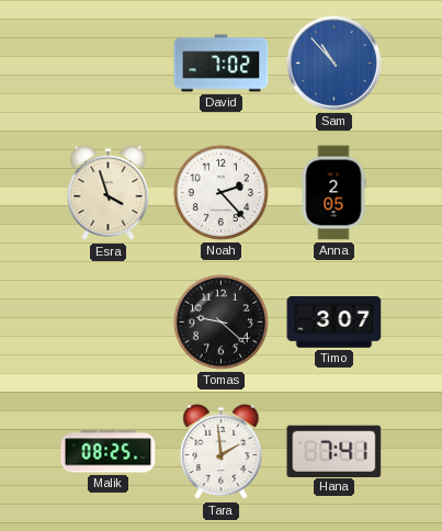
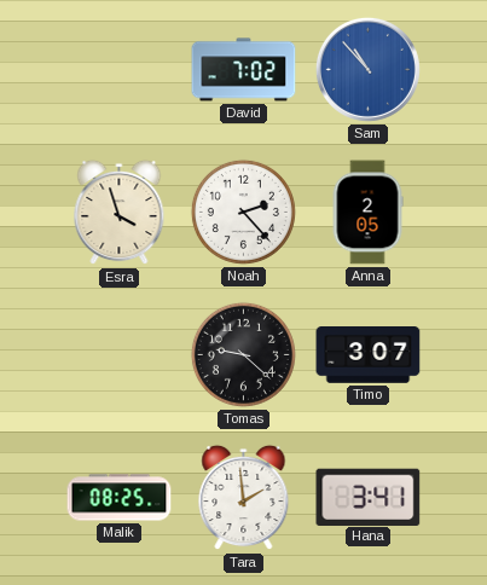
Hana: 7:41 -> 3:41 (369, 497)
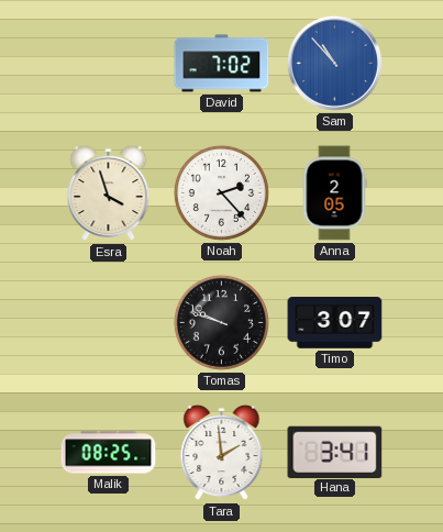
Tomas: 9:22 -> 9:48 (221, 322)
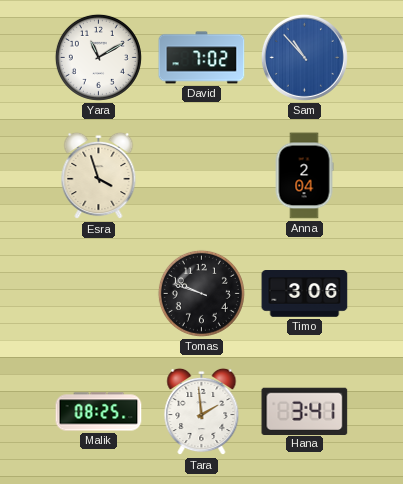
Yara: none -> 11:10 (98, 57)
Noah: 2:23 -> none (221, 192)
Anna: 2:05 -> 2:04 (304, 176)
Timo: 3:07 -> 3:06 (305, 294)
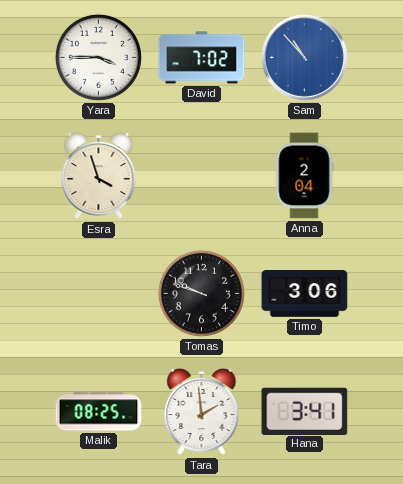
Yara: 11:10 -> 3:45 (98, 57)
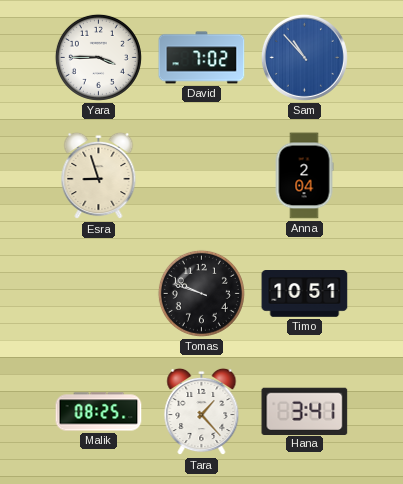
Esra: 3:57 -> 8:57 (99, 176)
Timo: 3:06 -> 10:51 (305, 294)
Tara: 1:59 -> 1:23 (202, 412)
